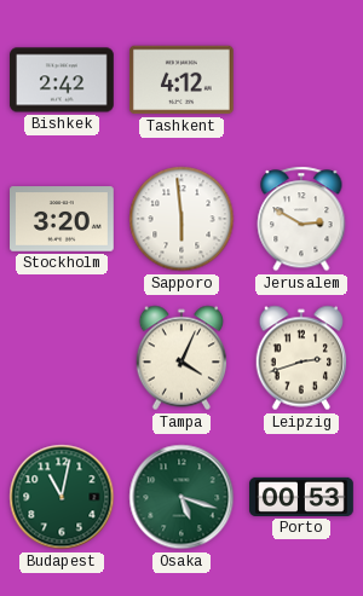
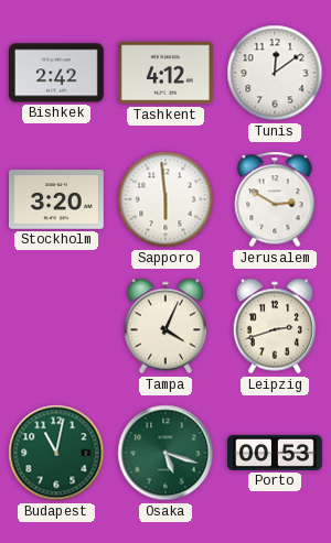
Tunis: none -> 12:09 (275, 73)
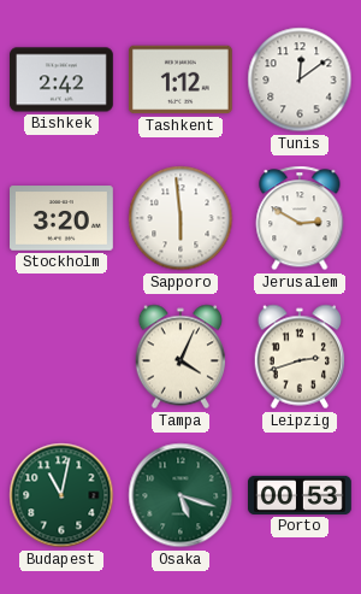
Tashkent: 4:12 -> 1:12 (180, 80)
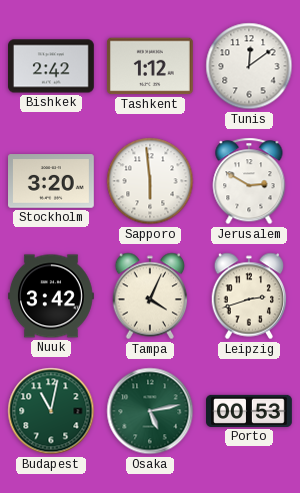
Nuuk: none -> 3:42 (52, 296)
Osaka: 5:18 -> 5:13 (150, 411)
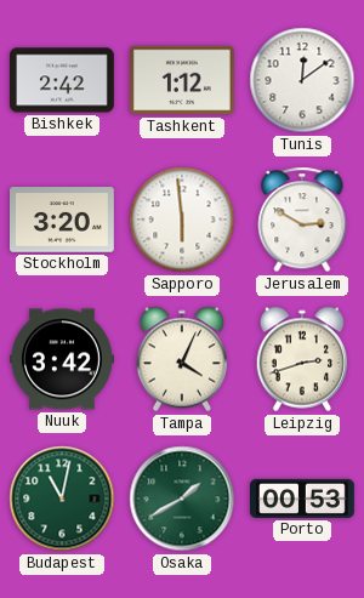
Osaka: 5:13 -> 1:40 (182, 499)
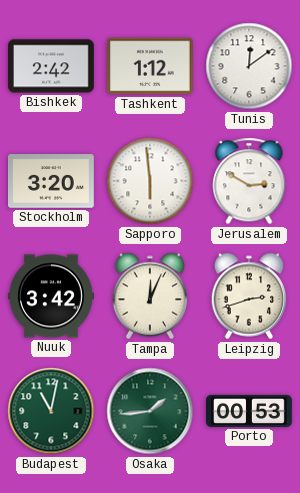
Tampa: 4:04 -> 12:04 (150, 296)
Osaka: 1:40 -> 1:44 (150, 411)
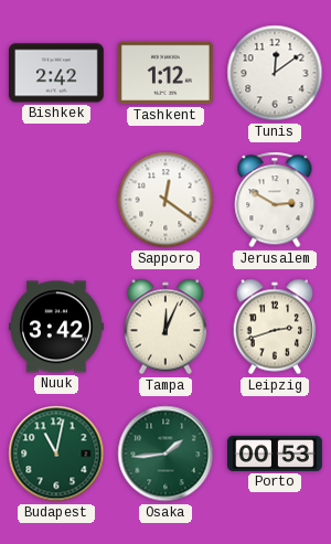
Stockholm: 3:20 -> none (52, 181)
Sapporo: 5:59 -> 12:21 (165, 200)
